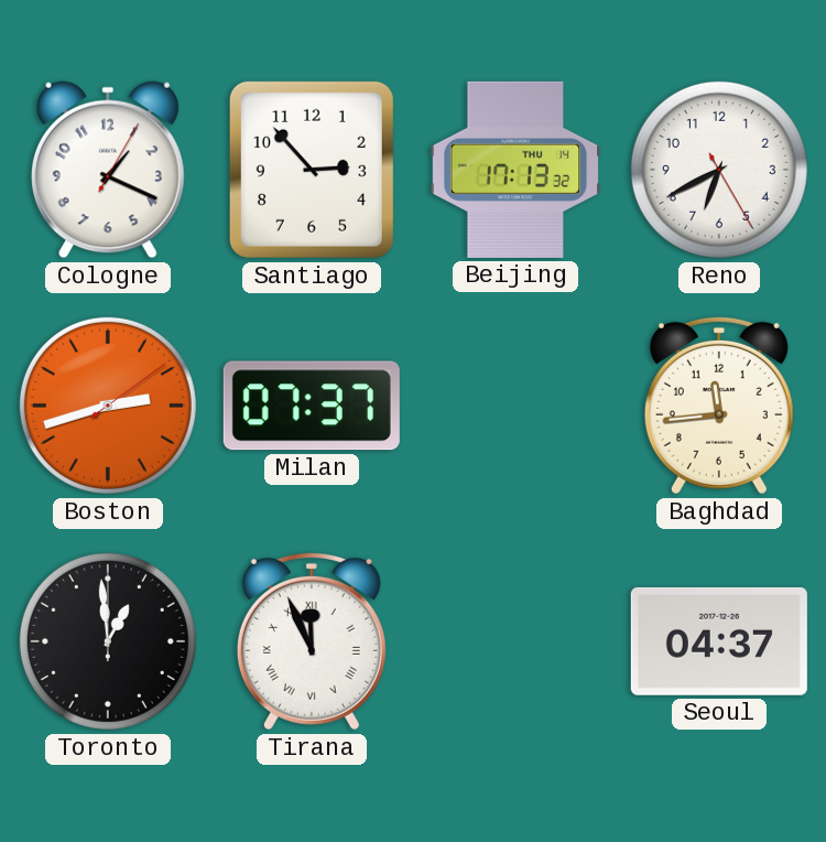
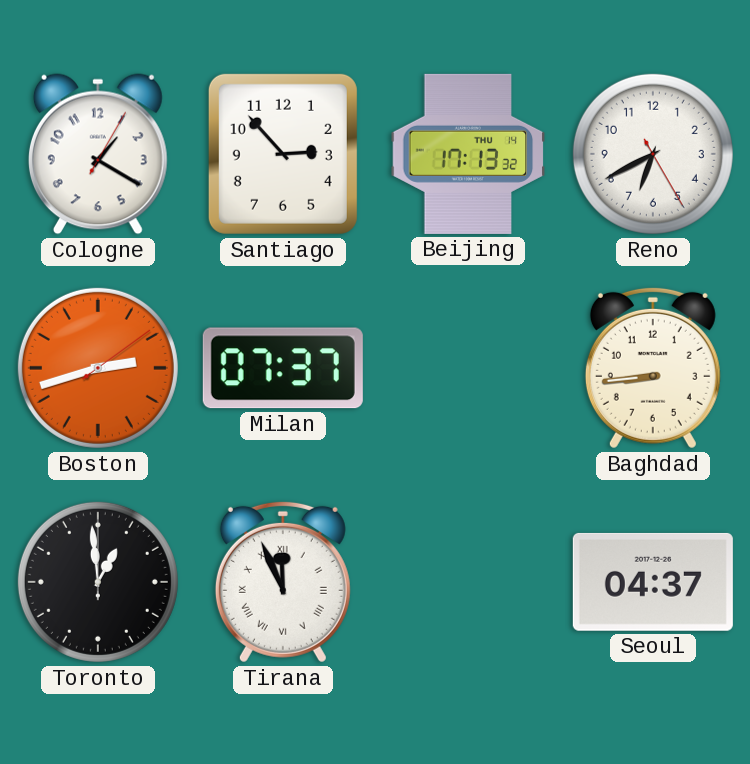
Cologne: 1:19 -> 1:20 (98, 154)
Baghdad: 11:44 -> 8:44 (653, 368)
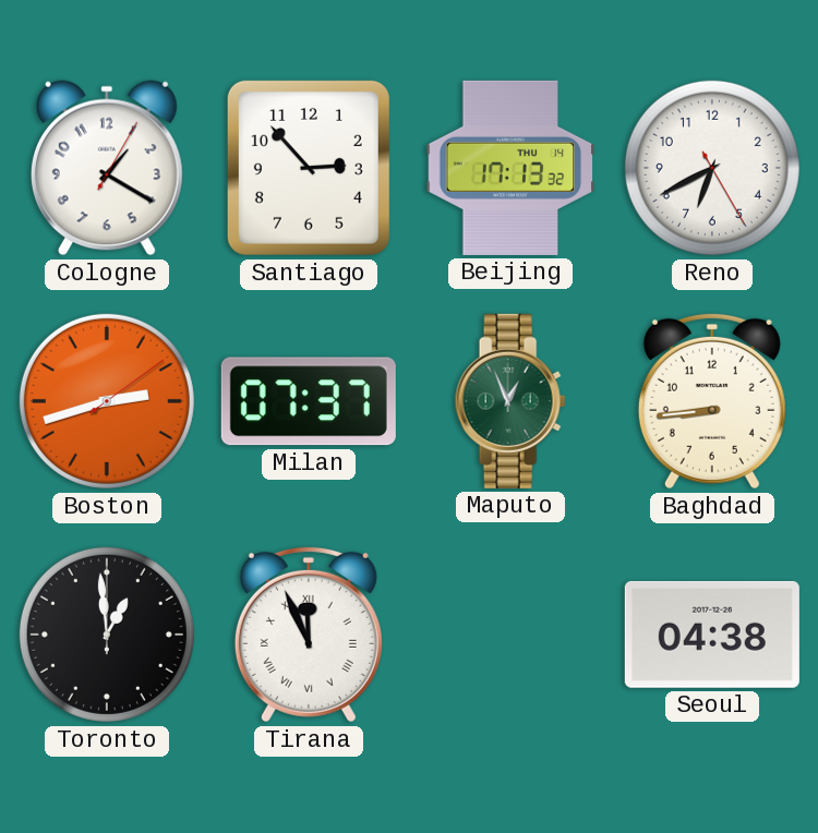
Maputo: none -> 12:56 (510, 401)
Seoul: 04:37 -> 04:38 (712, 635)
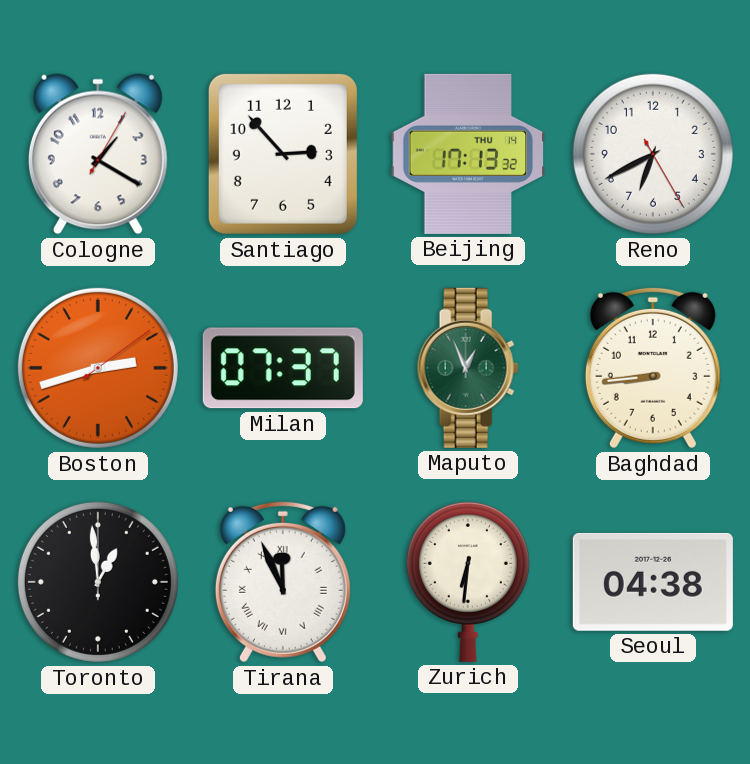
Zurich: none -> 6:31 (468, 581)
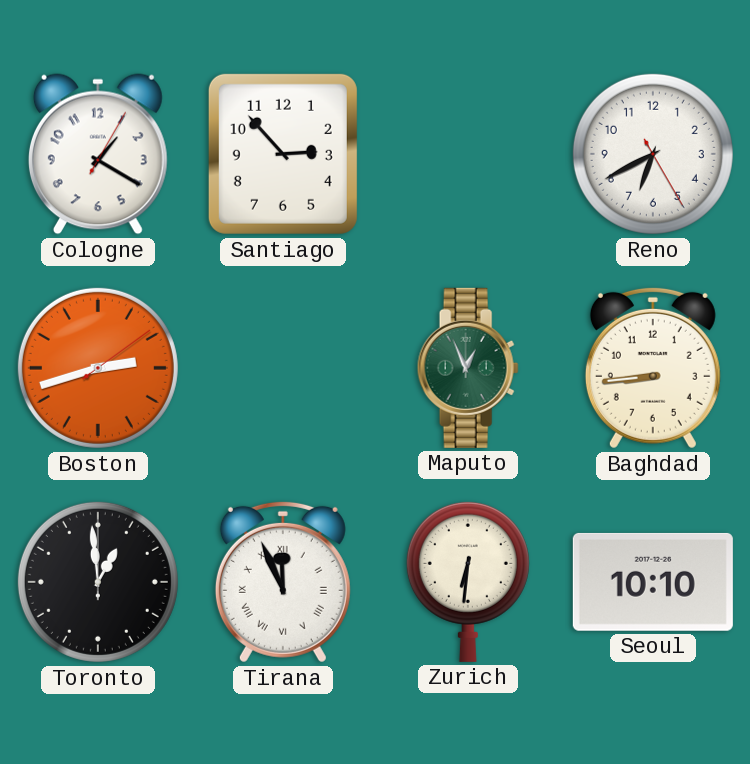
Beijing: 17:13 -> none (468, 154)
Milan: 07:37 -> none (283, 368)
Seoul: 04:38 -> 10:10 (653, 582)
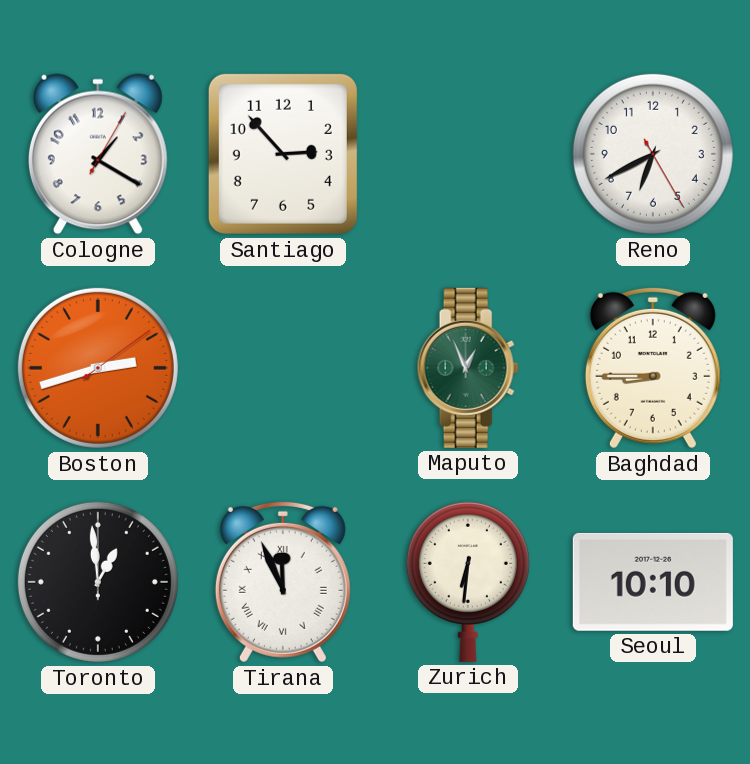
Baghdad: 8:44 -> 8:45 (653, 368)
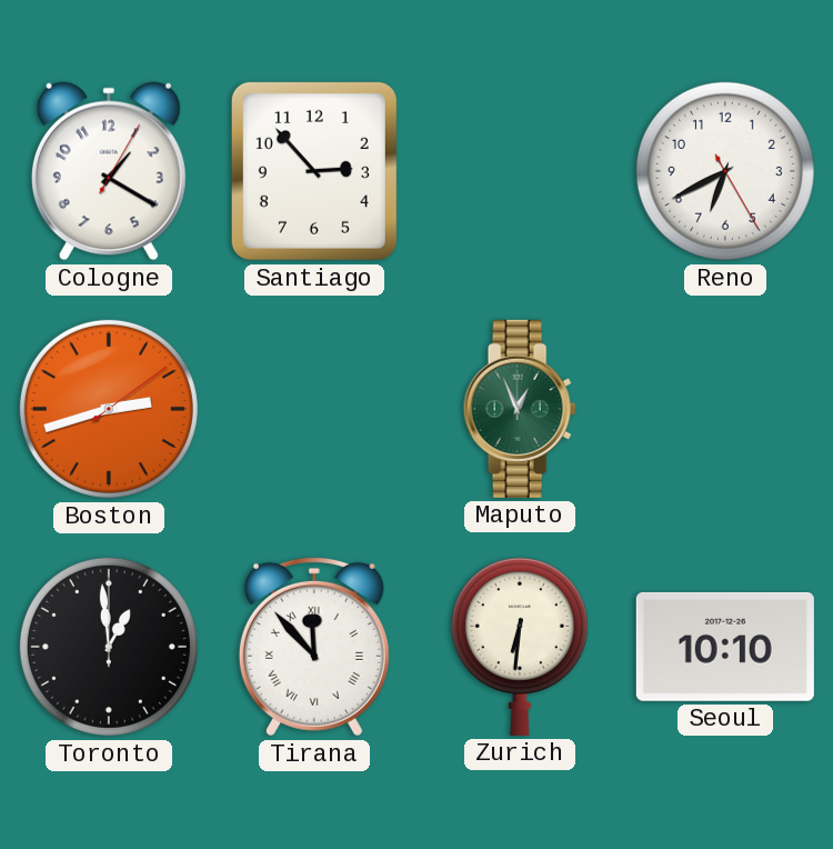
Baghdad: 8:45 -> none (653, 368)
Tirana: 11:56 -> 11:53 (314, 647)
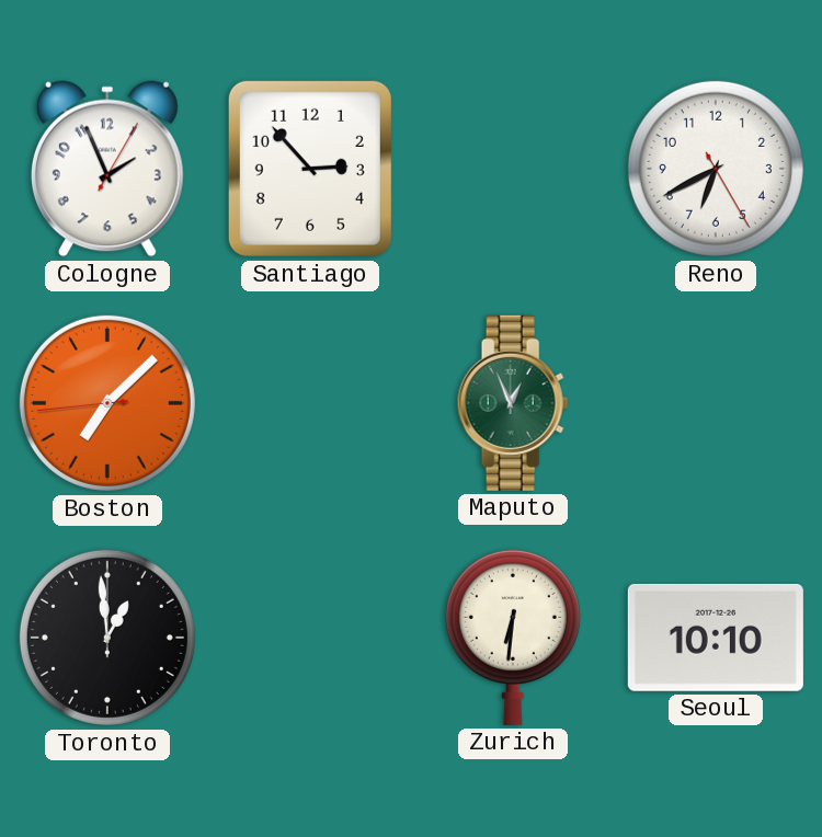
Cologne: 1:20 -> 1:56 (107, 169)
Boston: 2:42 -> 7:07 (107, 403)
Tirana: 11:53 -> none (314, 647)
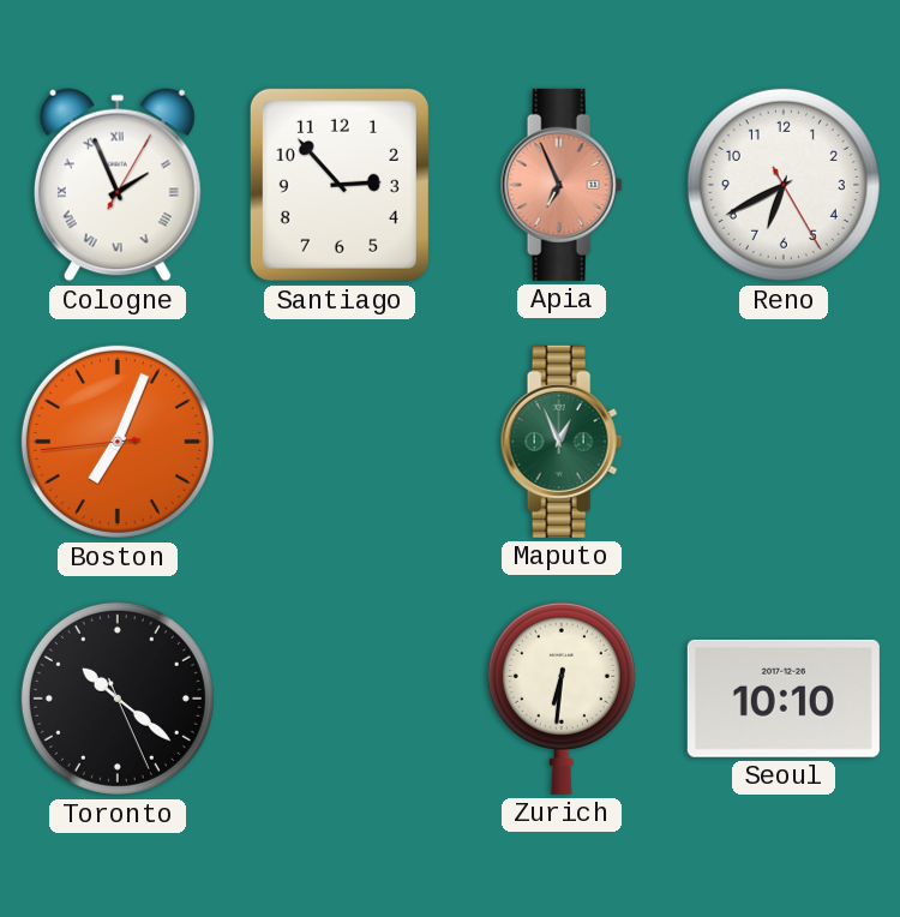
Cologne numerals: Arabic -> Roman (118, 185)
Apia: none -> 6:56 (562, 185)
Boston: 7:07 -> 7:03 (118, 442)
Toronto: 12:59 -> 10:21 (118, 699)
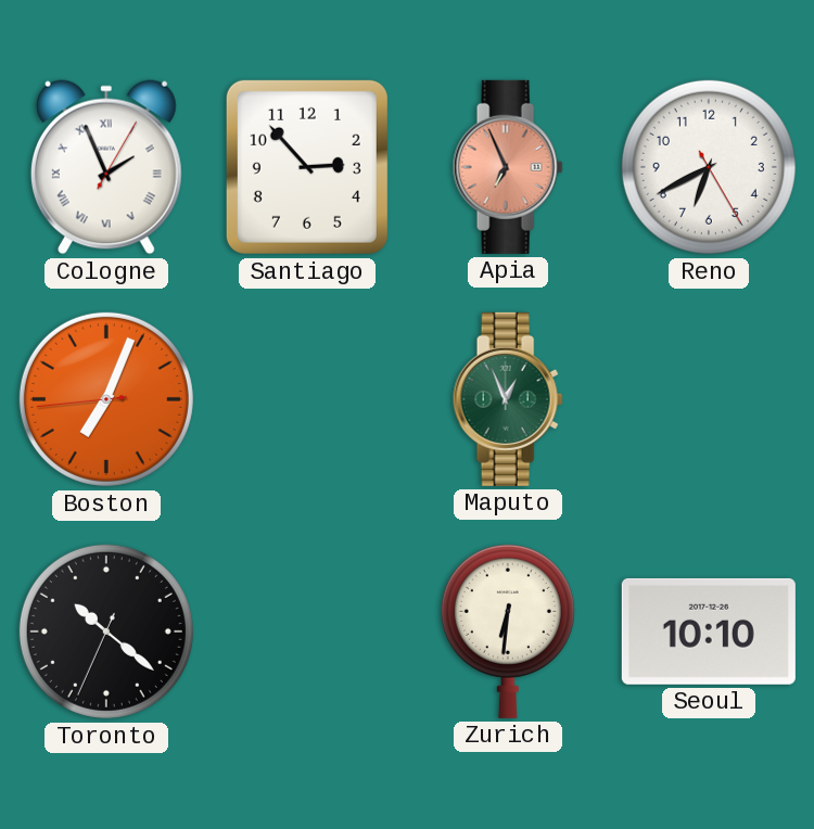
Toronto: 10:21:26 -> 10:21:34 (106, 632)
